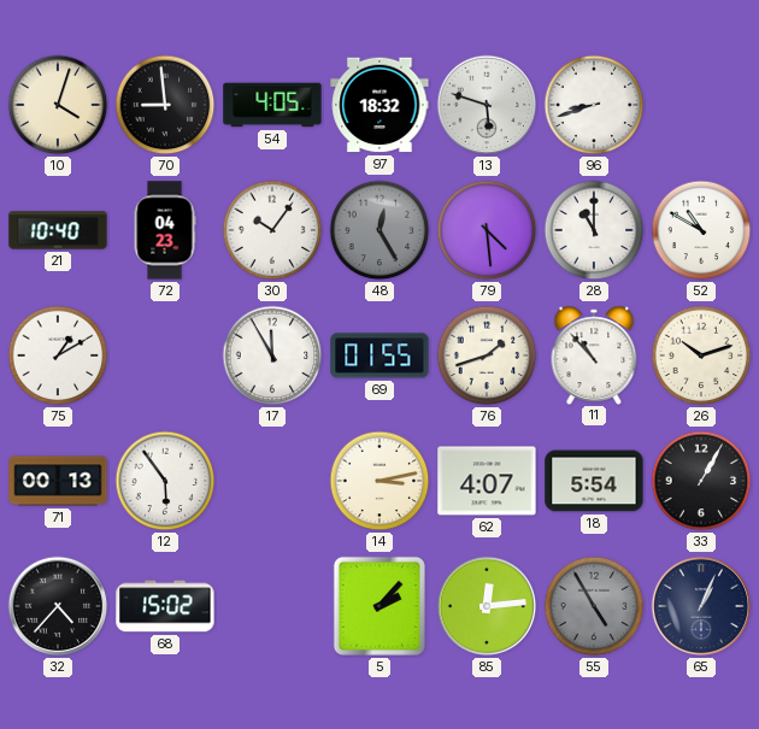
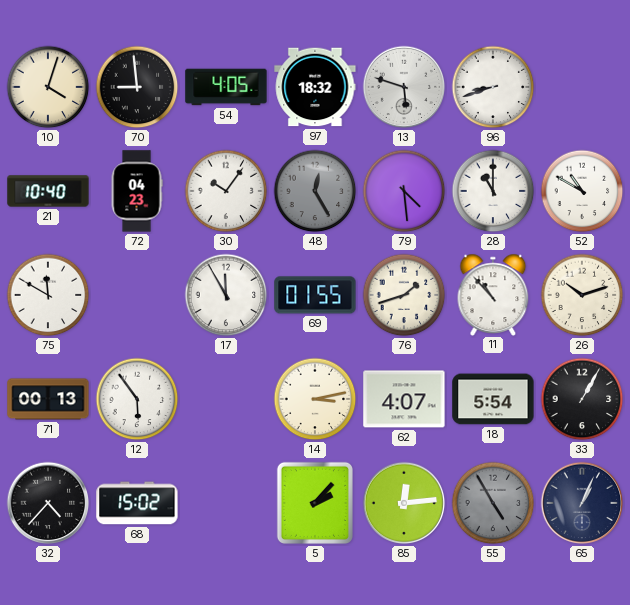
75: 1:10 -> 11:50 (48, 295)
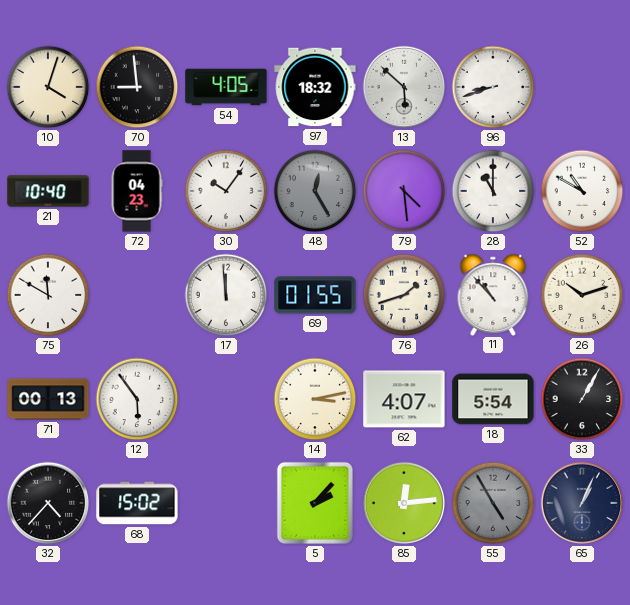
13: 5:48 -> 5:52 (404, 87)
17: 11:55 -> 11:59 (226, 295)
